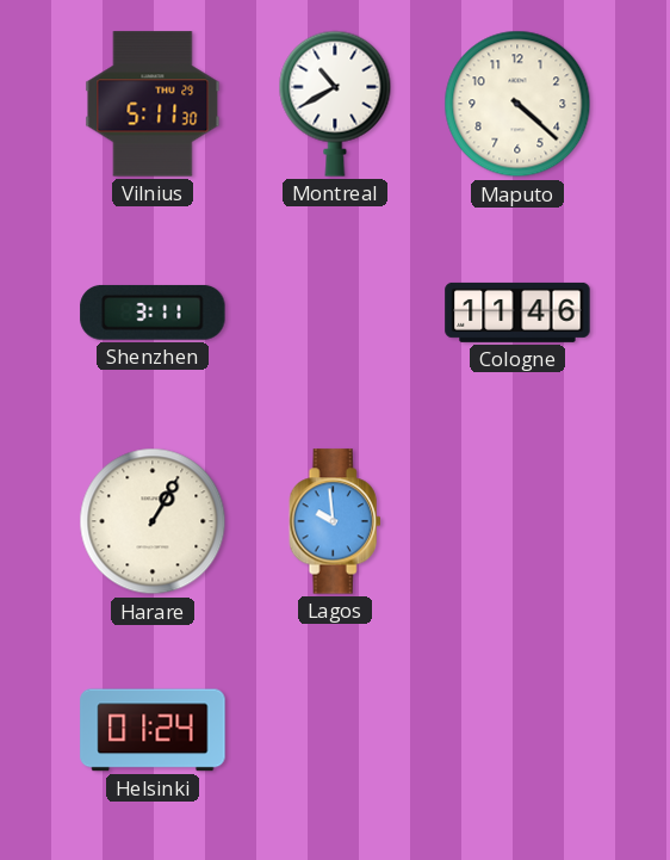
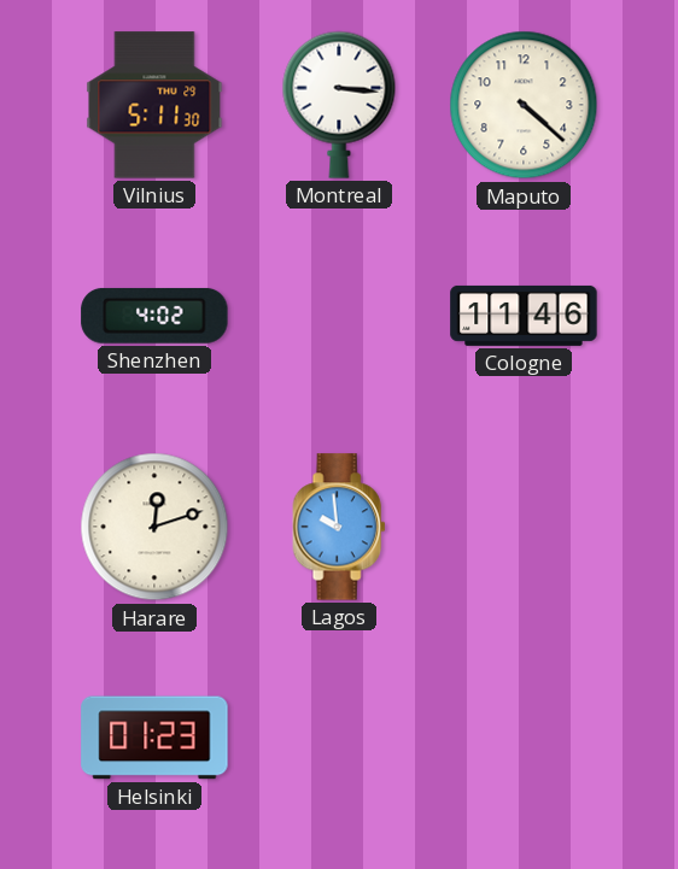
Montreal: 10:40 -> 3:16 (339, 105)
Shenzhen: 3:11 -> 4:02 (154, 316)
Harare: 1:05 -> 12:12 (154, 527)
Helsinki: 01:24 -> 01:23 (154, 738)
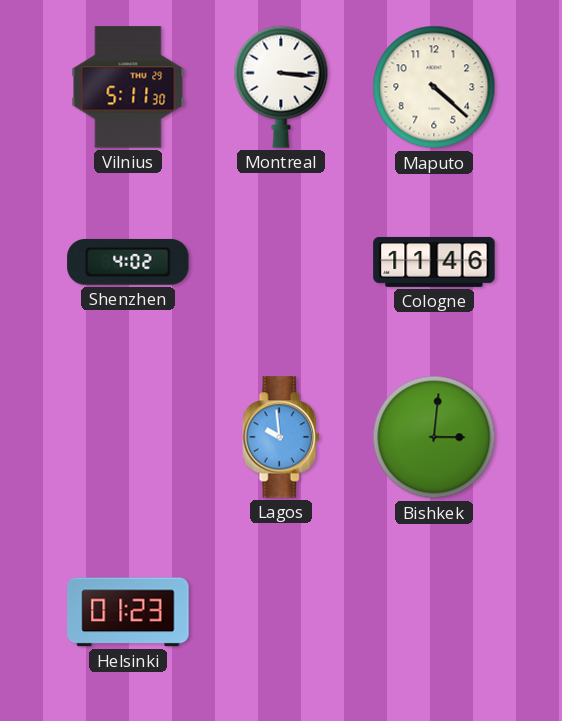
Harare: 12:12 -> none (154, 527)
Bishkek: none -> 3:01 (434, 437)
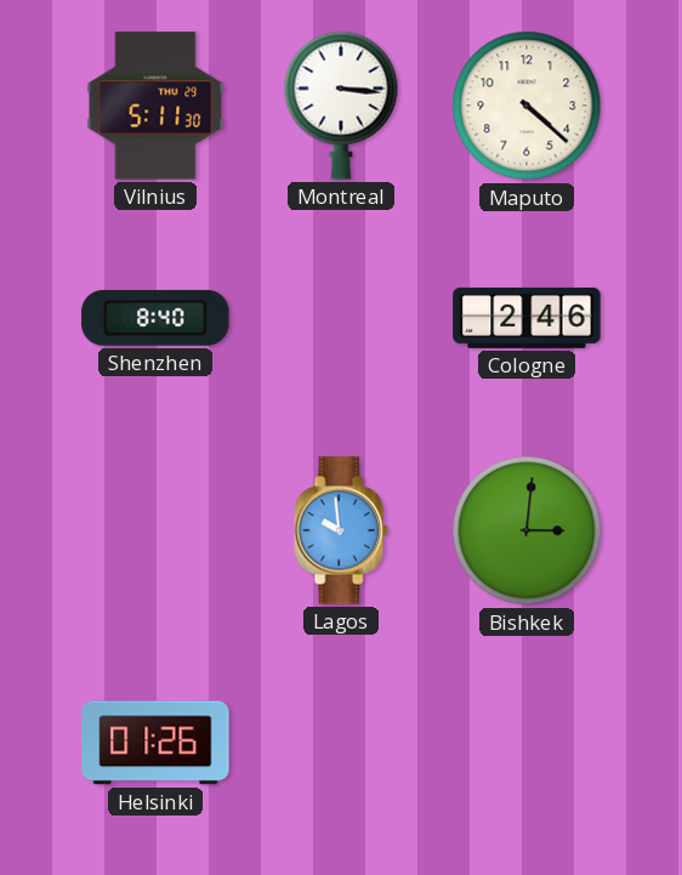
Shenzhen: 4:02 -> 8:40 (155, 318)
Cologne: 11:46 -> 2:46 (527, 318)
Helsinki: 01:23 -> 01:26 (155, 743)
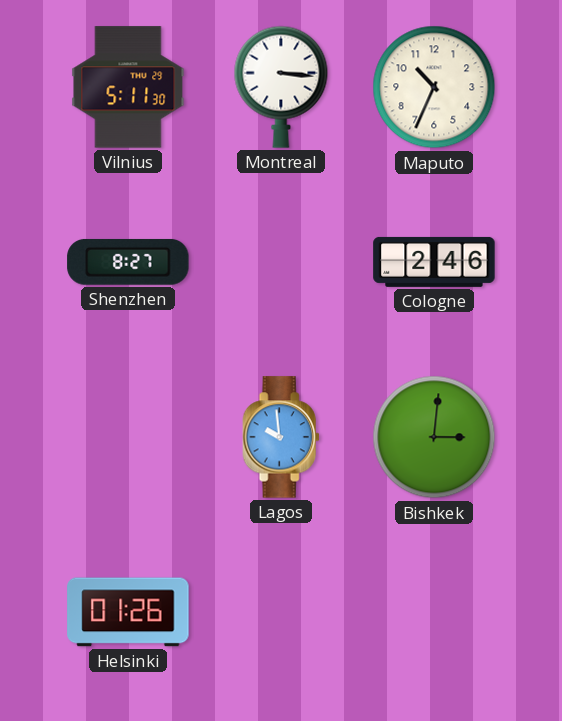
Maputo: 4:22 -> 10:34 (434, 87)
Shenzhen: 8:40 -> 8:27 (128, 262)
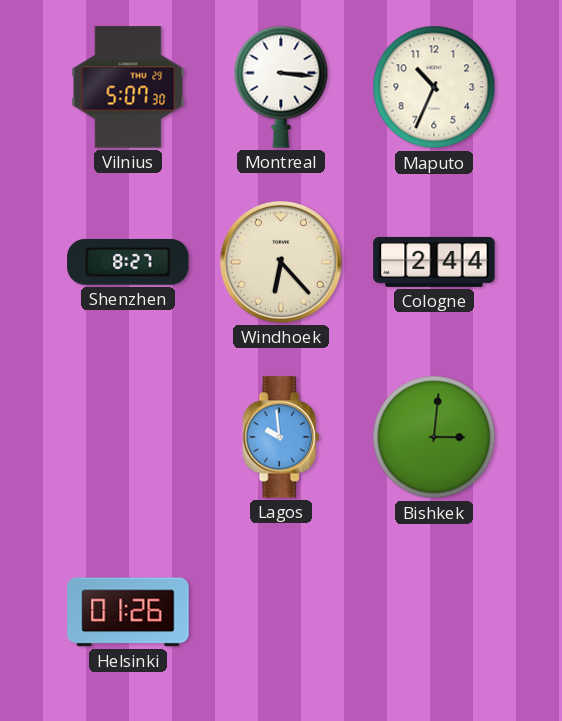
Vilnius: 5:11 -> 5:07 (128, 87)
Windhoek: none -> 6:23 (281, 262)
Cologne: 2:46 -> 2:44 (434, 262)
